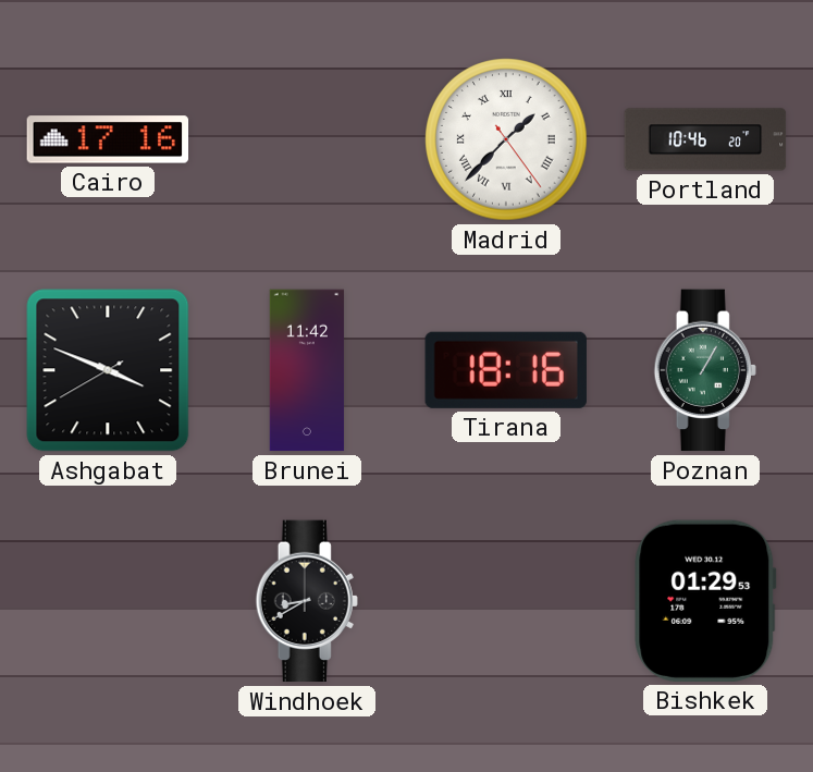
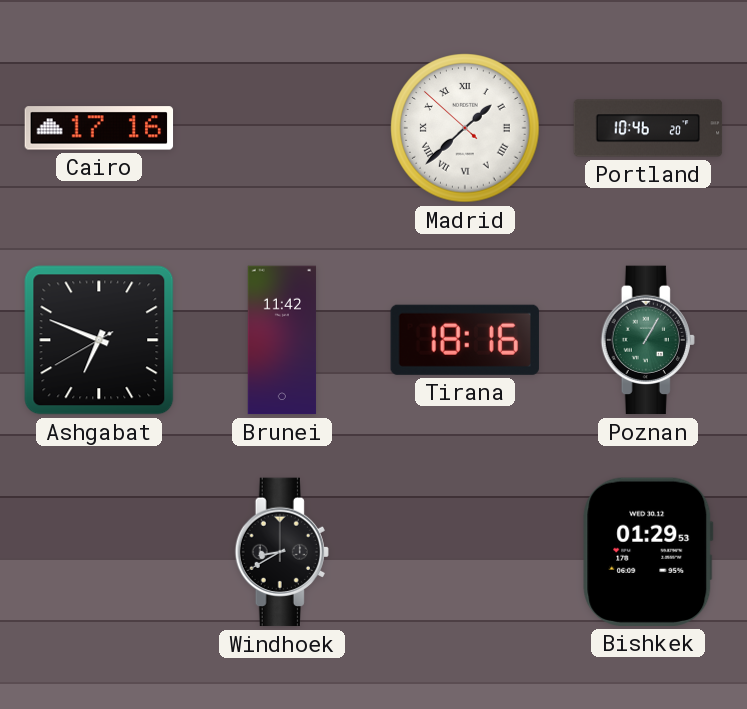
Madrid: 1:37:24 -> 1:37:52 (465, 128)
Ashgabat: 3:48 -> 6:48 (99, 340)
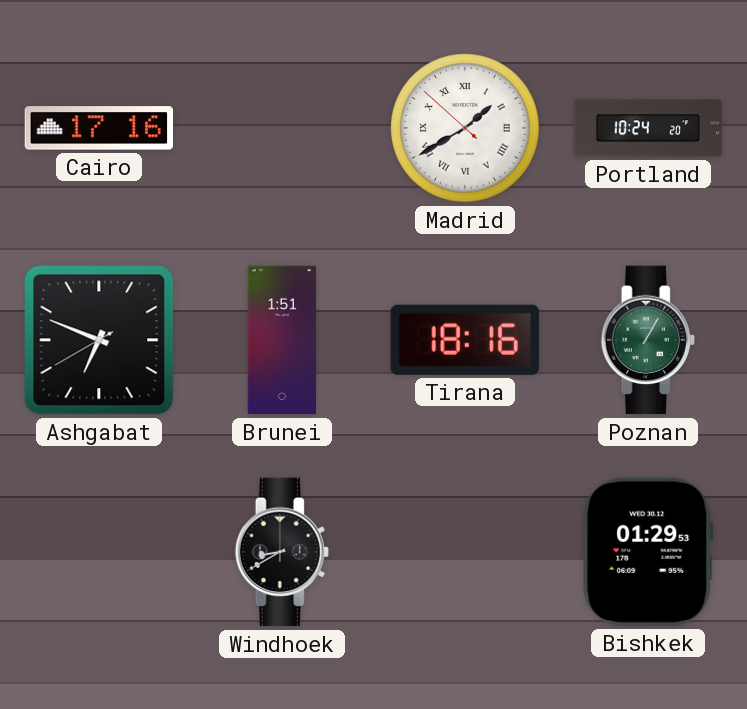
Madrid: 1:37 -> 1:39 (465, 128)
Portland: 10:46 -> 10:24 (648, 128)
Brunei: 11:42 -> 1:51 (282, 340)
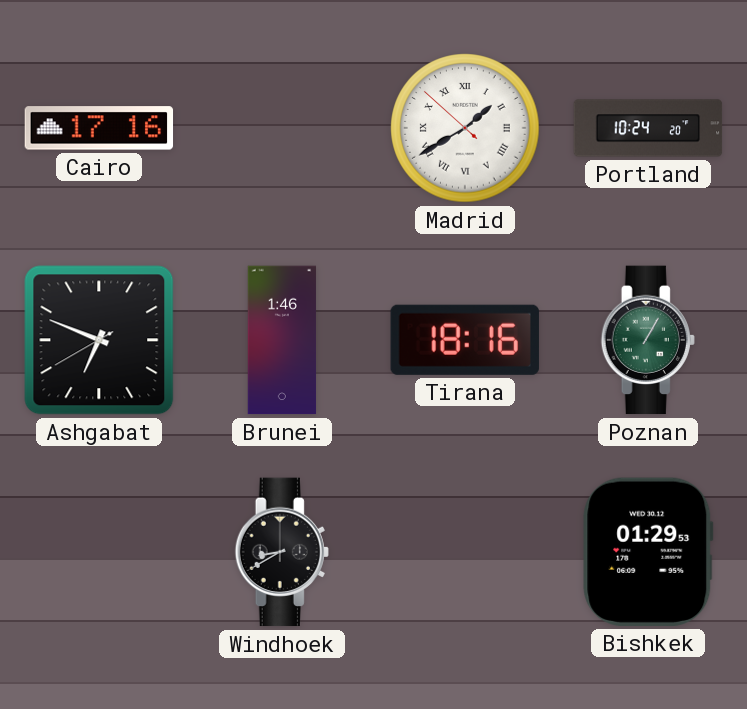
Brunei: 1:51 -> 1:46 (282, 340)
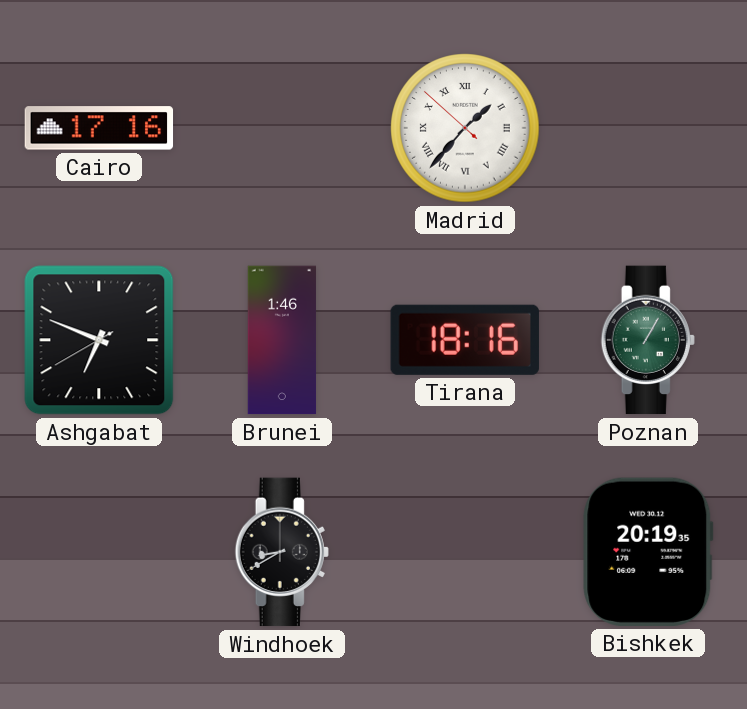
Madrid: 1:39 -> 1:36 (465, 128)
Portland: 10:24 -> none (648, 128)
Bishkek: 01:29 -> 20:19 (648, 552)
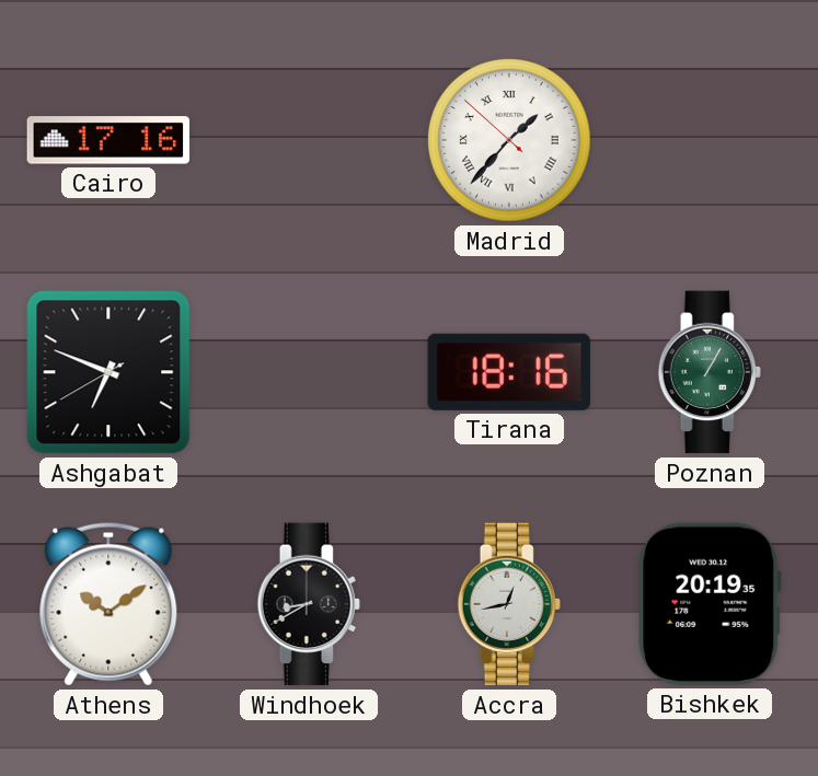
Brunei: 1:46 -> none (282, 340)
Athens: none -> 10:09 (108, 604)
Accra: none -> 12:43 (509, 604)
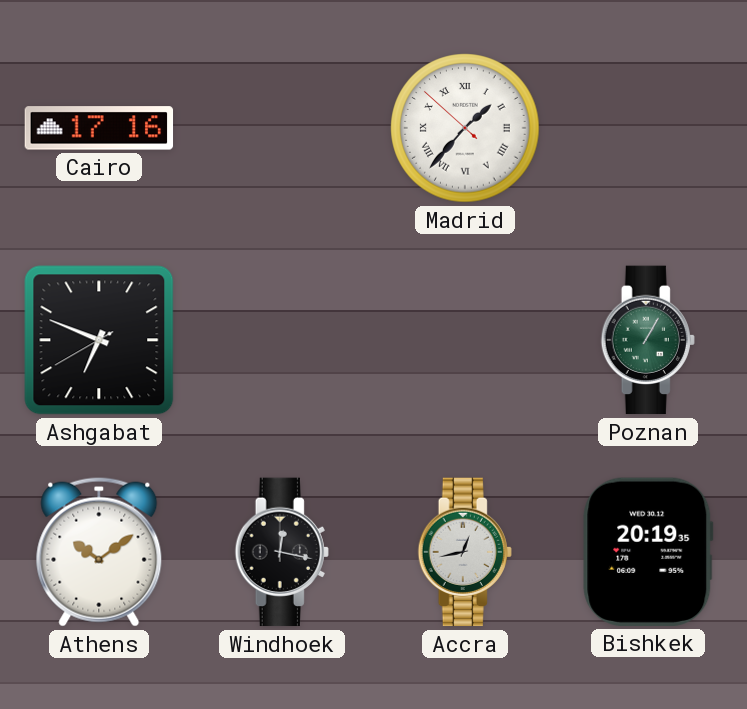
Tirana: 18:16 -> none (509, 372)
Windhoek: 8:40 -> 12:17 (282, 552)
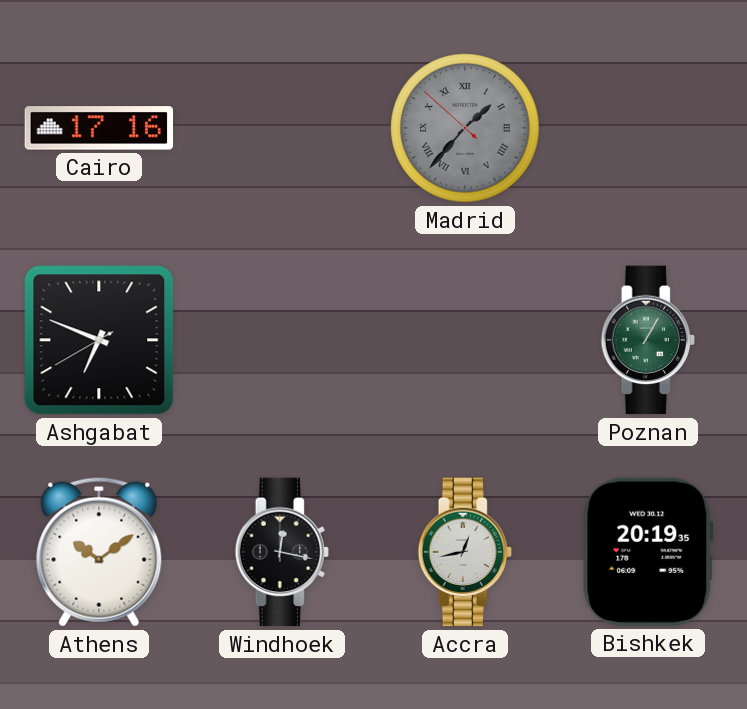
Madrid dial: white -> grey (465, 128)
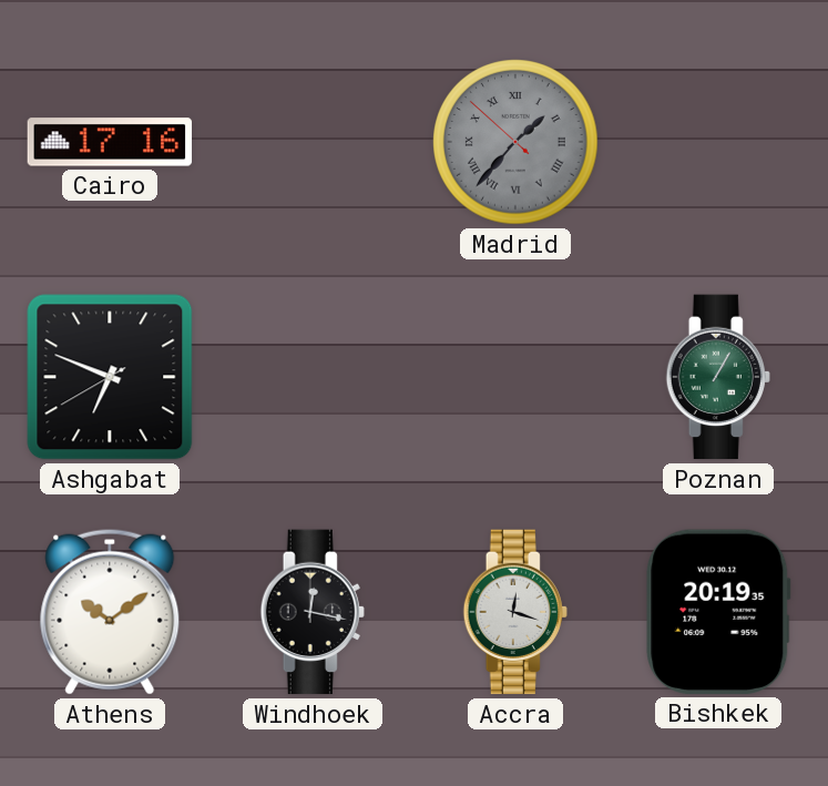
Accra: 12:43 -> 12:18 (515, 612)
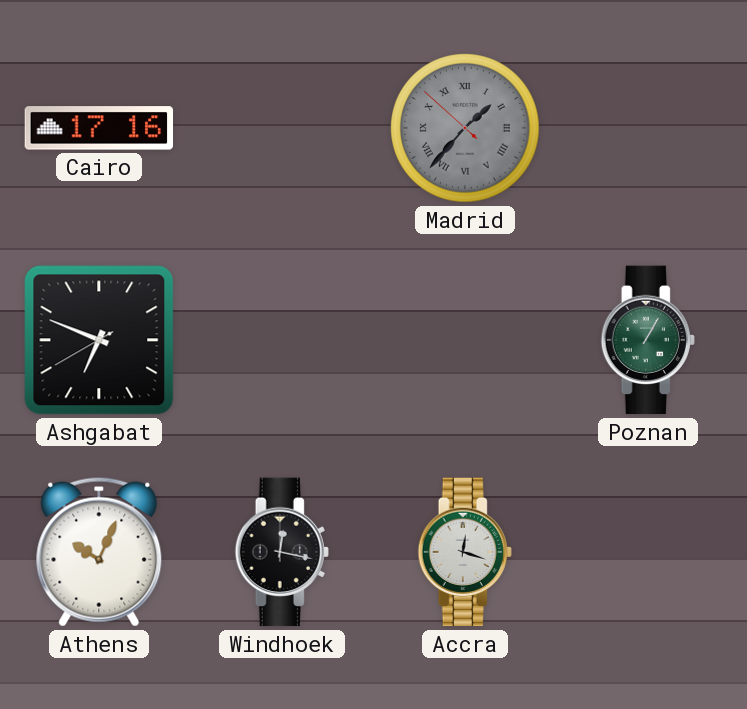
Athens: 10:09 -> 10:04 (99, 552)
Bishkek: 20:19 -> none (718, 612)
